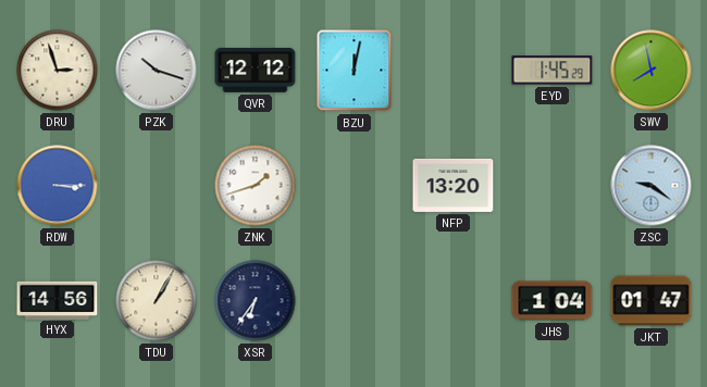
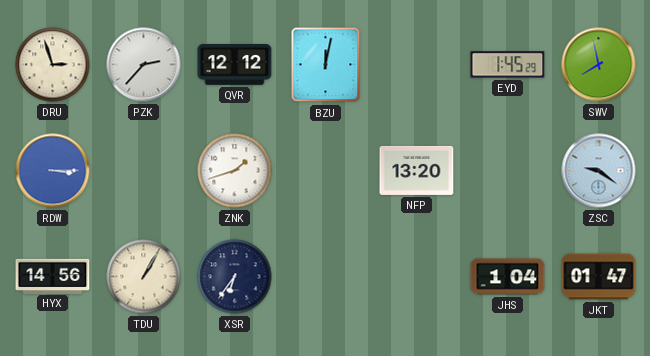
PZK: 10:18 -> 2:37 (144, 65)
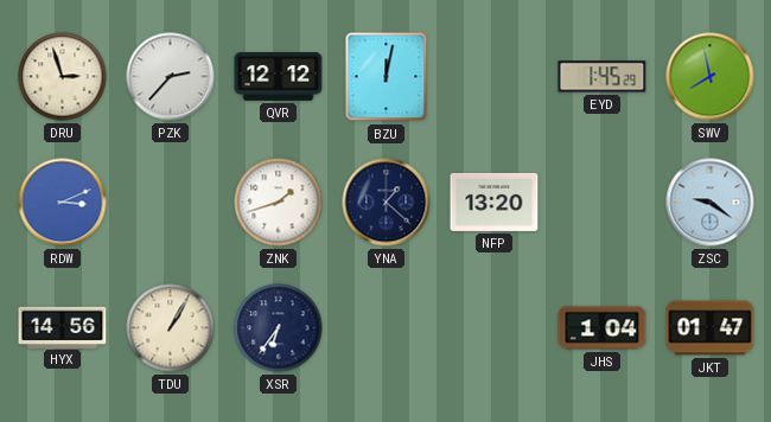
RDW: 3:15 -> 3:11 (63, 203)
YNA: none -> 1:22 (387, 203)
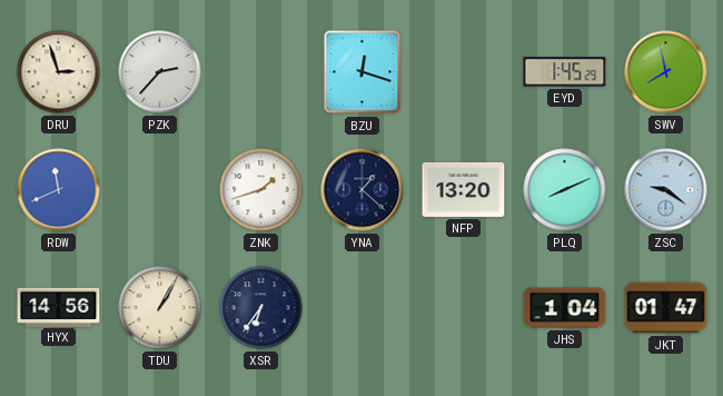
QVR: 12:12 -> none (279, 77)
BZU: 12:02 -> 12:18 (363, 72)
RDW: 3:11 -> 11:41 (59, 190)
PLQ: none -> 8:11 (565, 190)
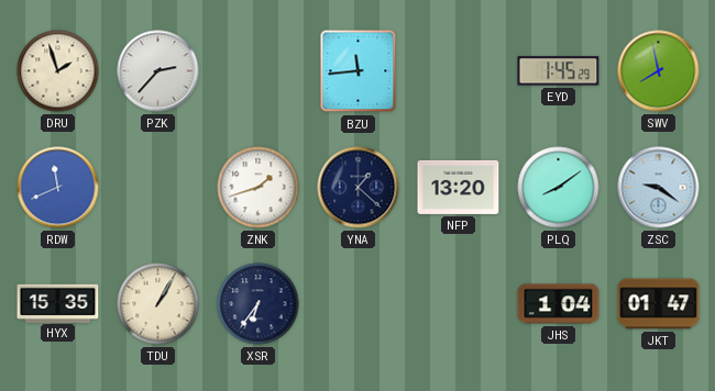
DRU: 2:57 -> 1:57 (58, 71)
BZU: 12:18 -> 11:44 (359, 71)
PLQ: 8:11 -> 8:09 (559, 188)
HYX: 14:56 -> 15:35 (58, 303)
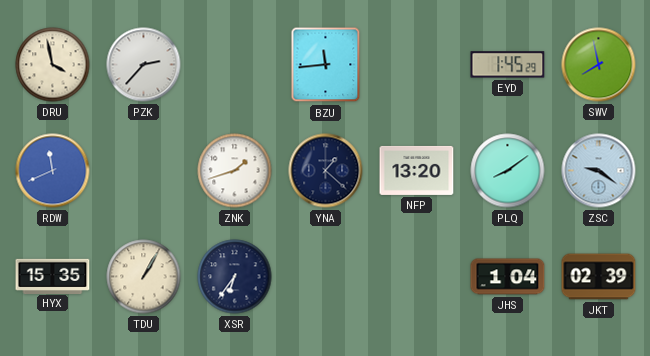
DRU: 1:57 -> 3:58 (53, 65)
JKT: 01:47 -> 02:39 (599, 277)
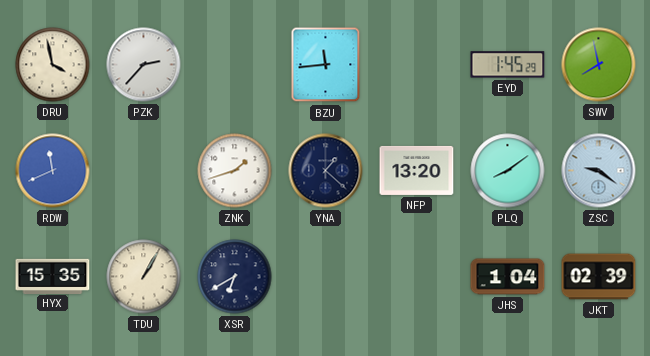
XSR: 6:36 -> 6:40 (235, 277)
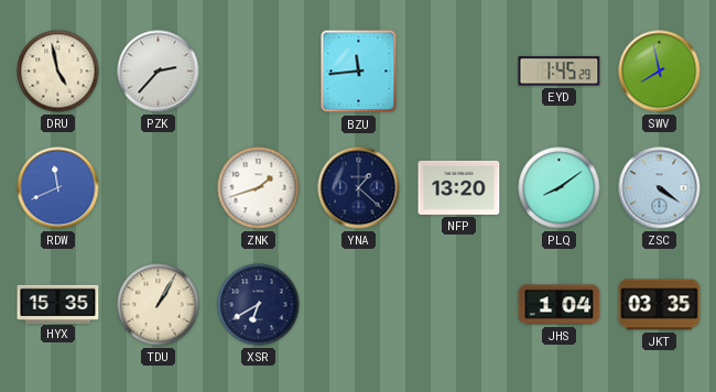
DRU: 3:58 -> 4:58 (58, 72)
ZSC: 9:21 -> 4:21 (660, 188)
JKT: 02:39 -> 03:35 (660, 305)
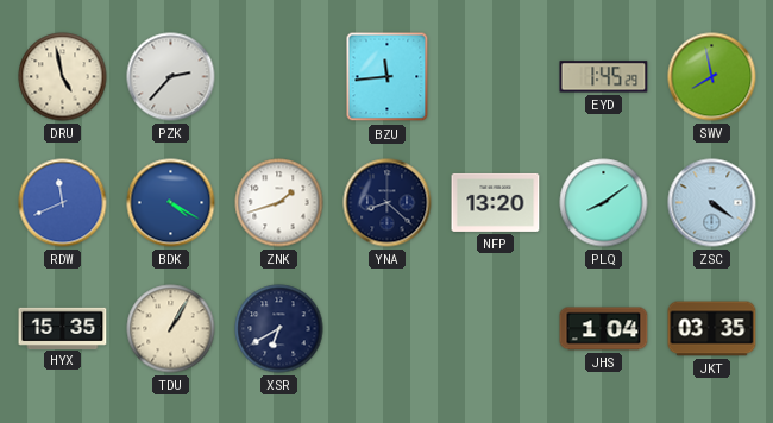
BDK: none -> 4:20 (171, 203)
YNA: 1:22 -> 8:22 (388, 203)
